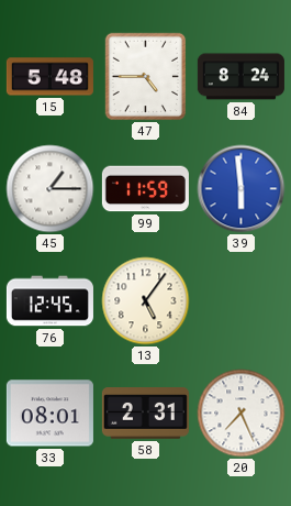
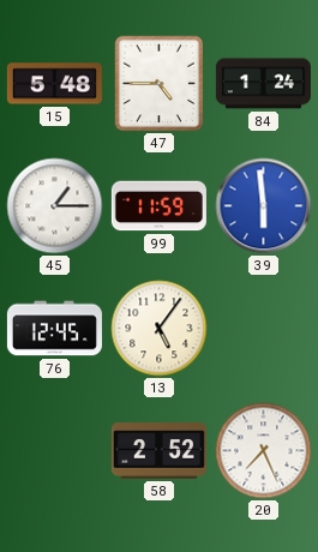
84: 8:24 -> 1:24 (263, 84)
33: 08:01 -> none (49, 414)
58: 2:31 -> 2:52 (158, 451)
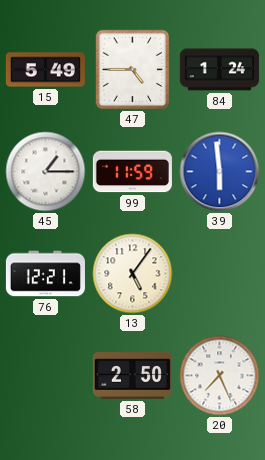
15: 5:48 -> 5:49 (45, 70)
76: 12:45 -> 12:21 (45, 274)
58: 2:52 -> 2:50 (132, 376)
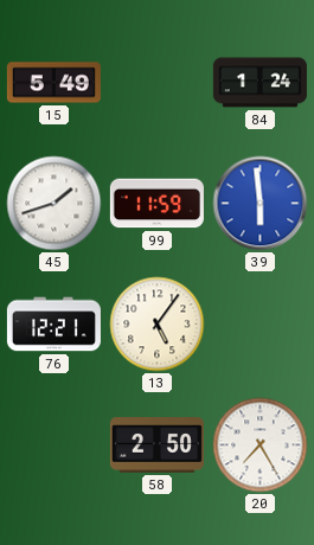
47: 4:45 -> none (133, 70)
45: 1:15 -> 1:42 (55, 204)
20: 7:26 -> 7:25 (261, 445)
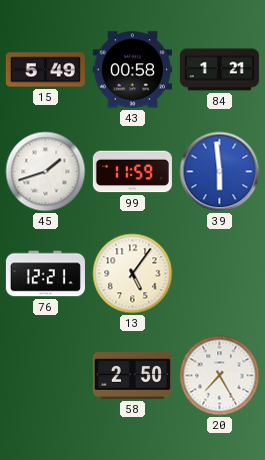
43: none -> 00:58 (132, 70)
84: 1:24 -> 1:21 (219, 70)
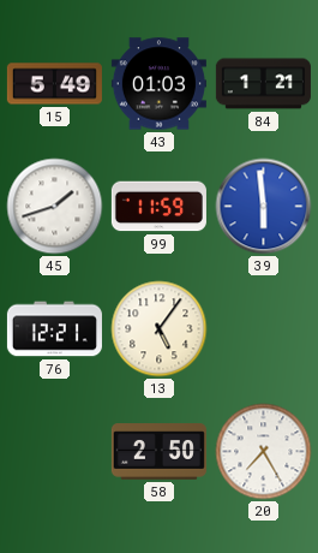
43: 00:58 -> 01:03 (158, 84)
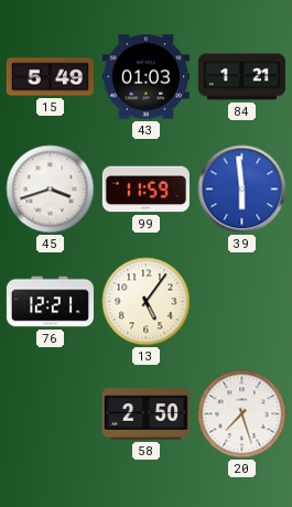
45: 1:42 -> 3:42 (51, 190)
20: 7:25 -> 7:27 (242, 414)
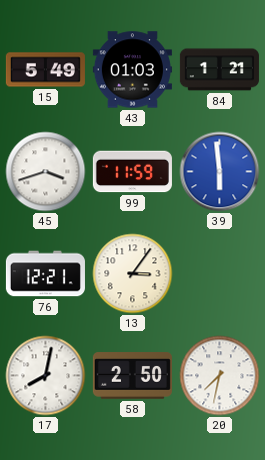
13: 5:06 -> 3:06 (133, 274)
17: none -> 8:02 (46, 376)
20: 7:27 -> 7:32 (220, 376)
